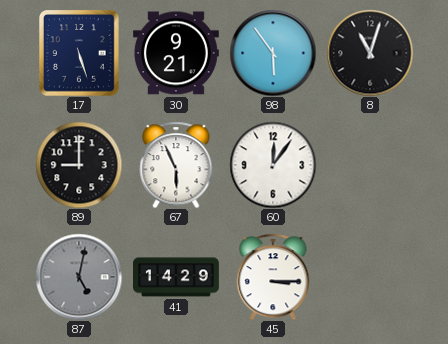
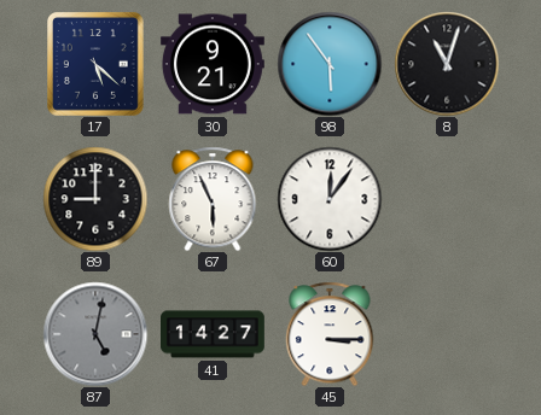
17: 5:27 -> 5:22 (97, 64)
41: 14:29 -> 14:27 (214, 334)
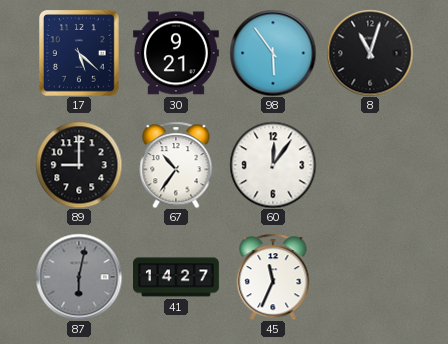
67: 5:56 -> 10:36 (176, 165)
87: 5:02 -> 6:02 (79, 277)
45: 3:15 -> 11:34 (273, 277)
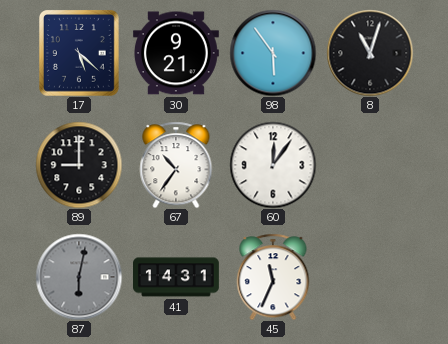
41: 14:27 -> 14:31 (177, 277)
